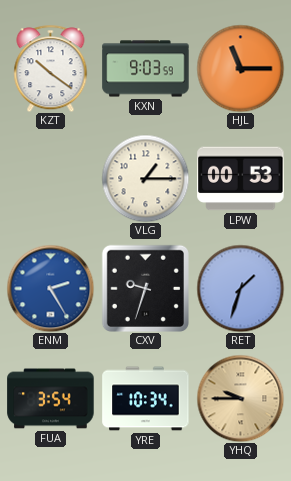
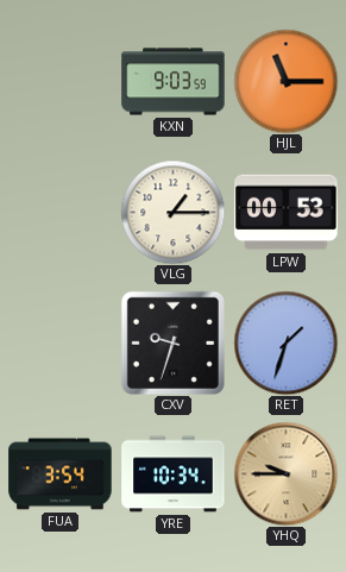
KZT: 10:21 -> none (51, 68)
ENM: 2:25 -> none (50, 288)
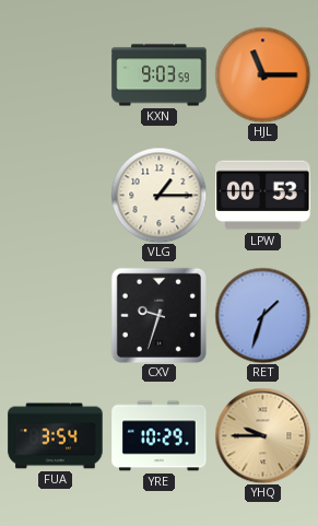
YRE: 10:34 -> 10:29 (160, 436)
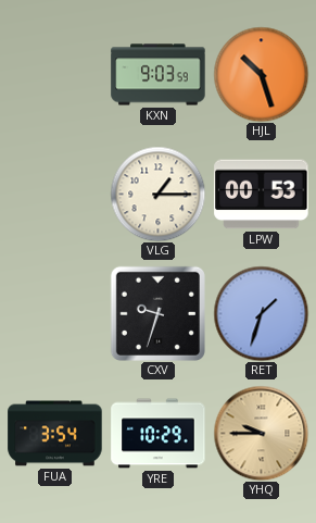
HJL: 11:15 -> 10:27 (261, 74)
